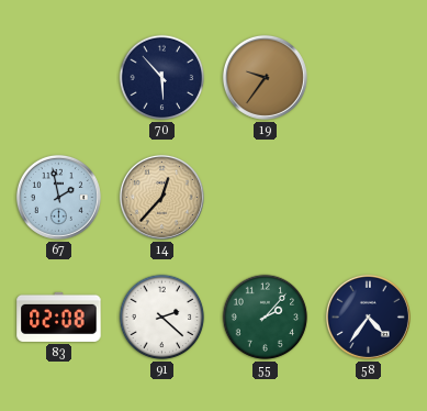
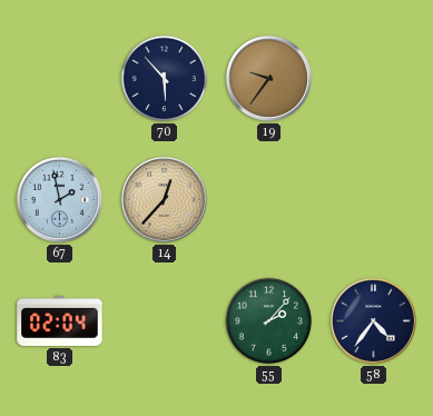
83: 02:08 -> 02:04 (60, 320)
91: 2:22 -> none (162, 318)
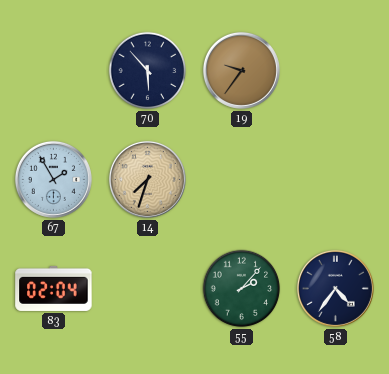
67: 1:58 -> 1:55 (53, 179)
14: 12:37 -> 7:33 (147, 179)
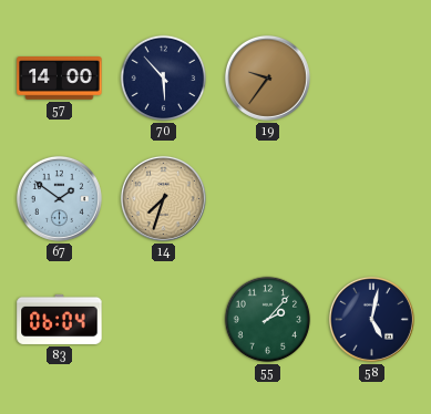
57: none -> 14:00 (60, 79)
67: 1:55 -> 1:51 (59, 198)
83: 02:04 -> 06:04 (60, 319)
58: 4:36 -> 5:02 (371, 319)
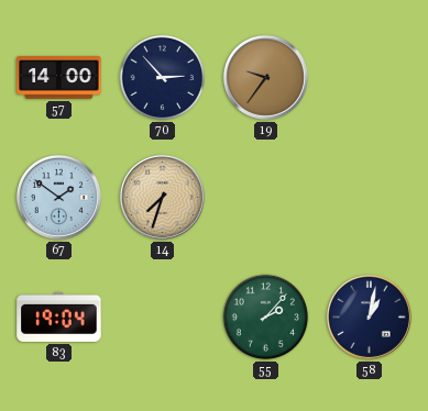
70: 5:53 -> 2:53 (163, 78)
83: 06:04 -> 19:04 (59, 316)
58: 5:02 -> 1:02 (369, 316)
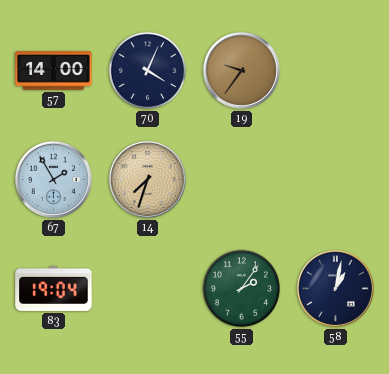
70: 2:53 -> 4:04 (148, 71)
67: 1:51 -> 1:55 (53, 179)
55: 2:07 -> 2:06 (242, 289)
